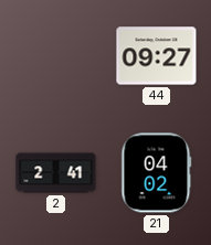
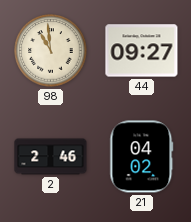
98: none -> 10:59 (51, 51)
2: 2:41 -> 2:46 (51, 157)
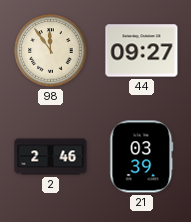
98: 10:59 -> 11:54 (51, 51)
21: 04:02 -> 03:39 (142, 157)
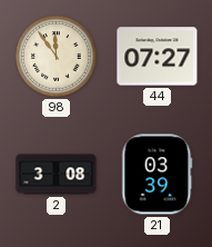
44: 09:27 -> 07:27 (158, 57)
2: 2:46 -> 3:08 (57, 175)
